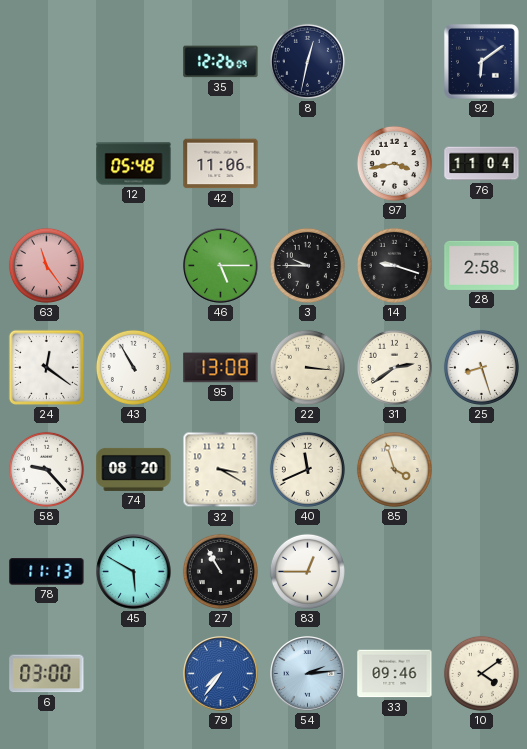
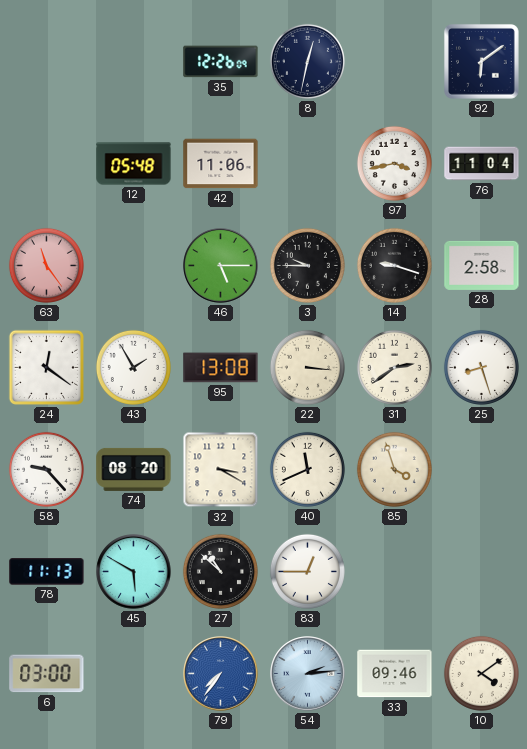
43: 10:55 -> 1:55 (133, 367)
27: 10:55 -> 10:52 (220, 571)
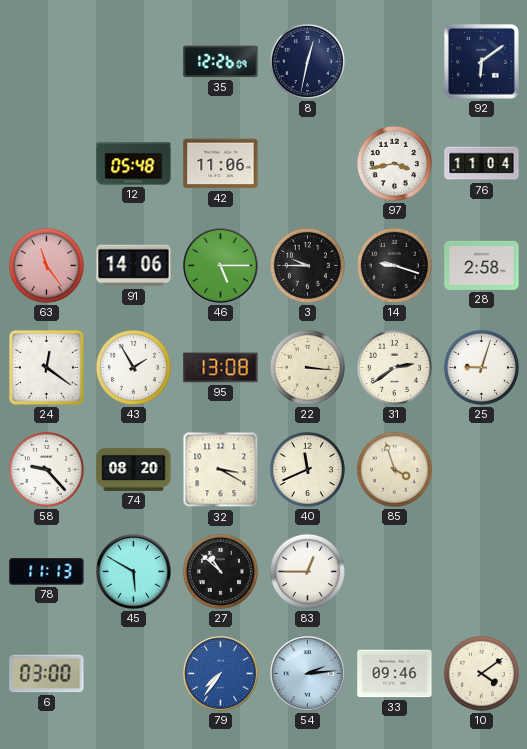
91: none -> 14:06 (134, 266)
25: 8:27 -> 9:03 (481, 367)
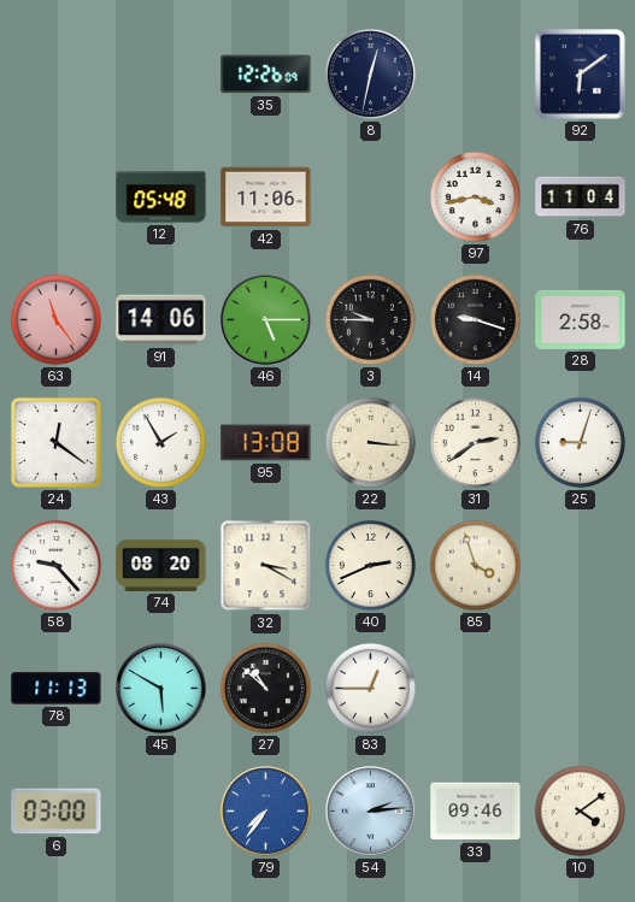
40: 11:41 -> 2:41 (370, 565)
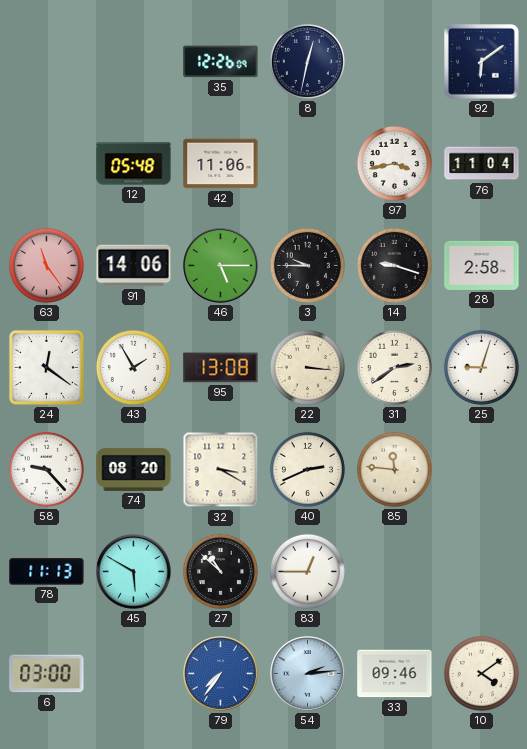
85: 3:57 -> 11:46 (394, 469)
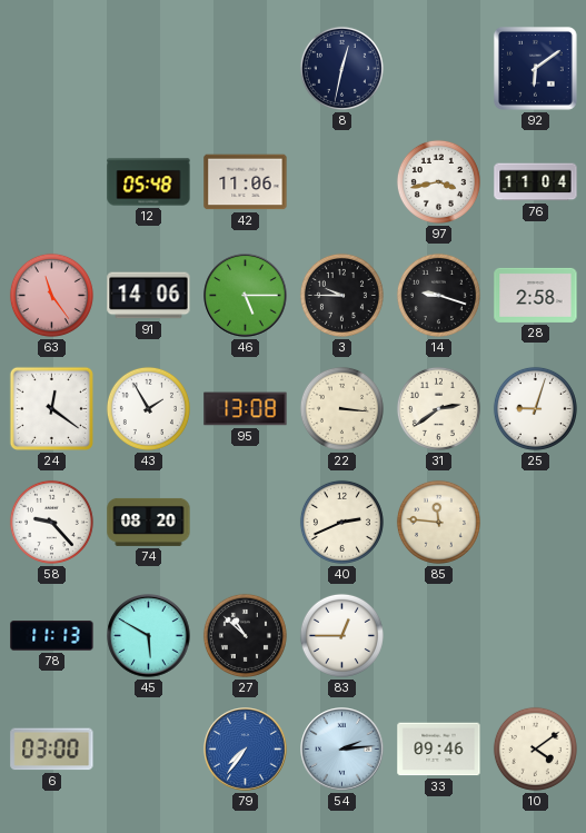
35: 12:26 -> none (221, 62)
32: 3:20 -> none (221, 470)
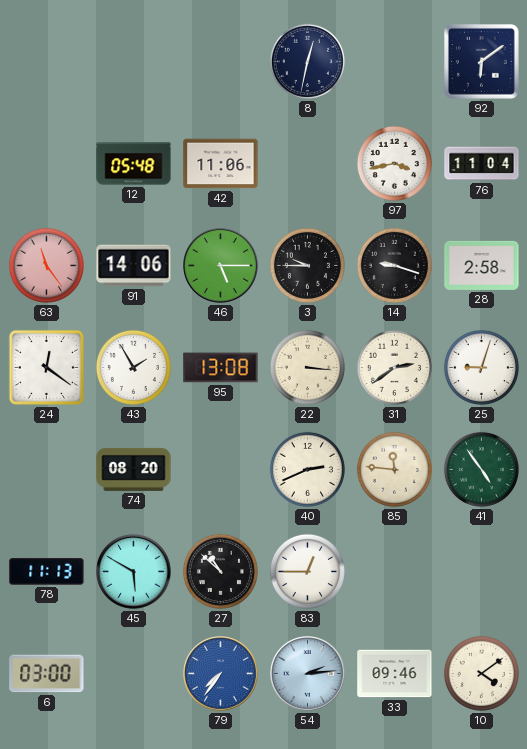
58: 9:23 -> none (51, 522)
41: none -> 4:54 (481, 469)
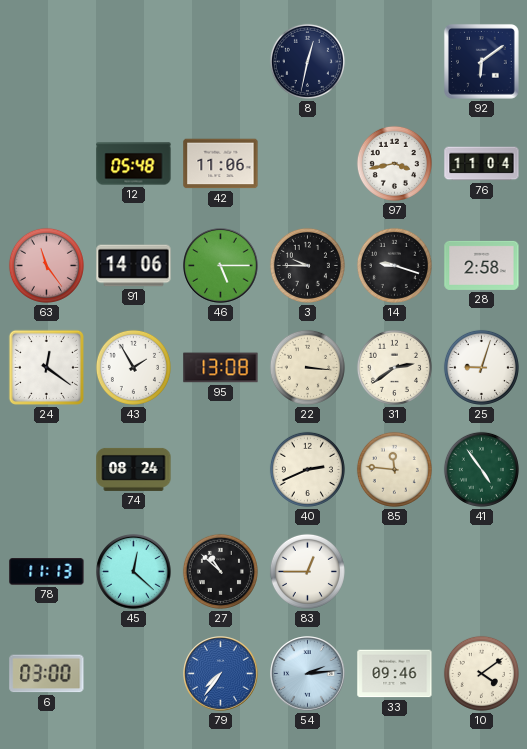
74: 08:20 -> 08:24 (134, 469)
45: 5:50 -> 12:22 (134, 572)
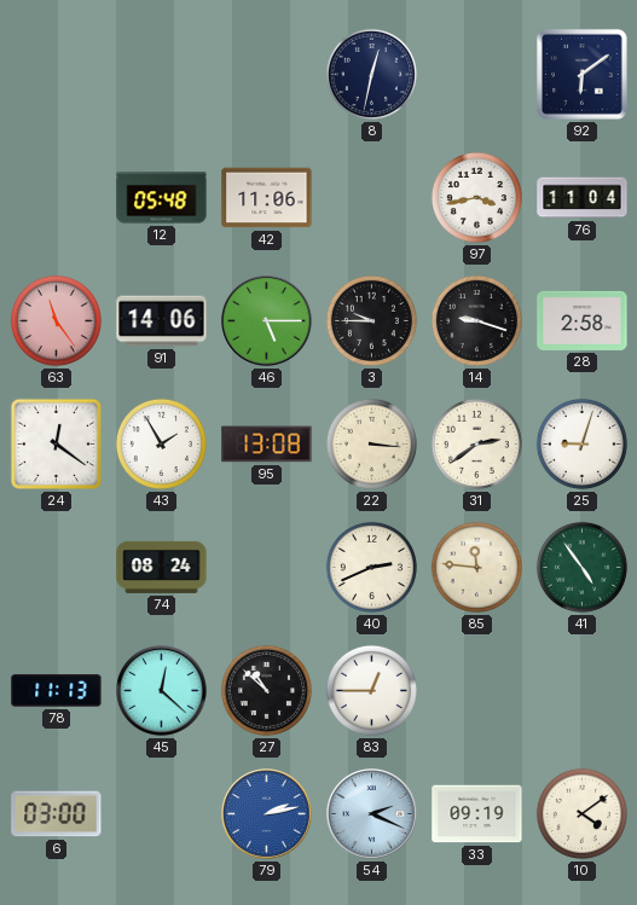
79: 7:36 -> 2:13 (267, 814)
54: 2:14 -> 2:19 (372, 814)
33: 09:46 -> 09:19 (477, 814)
